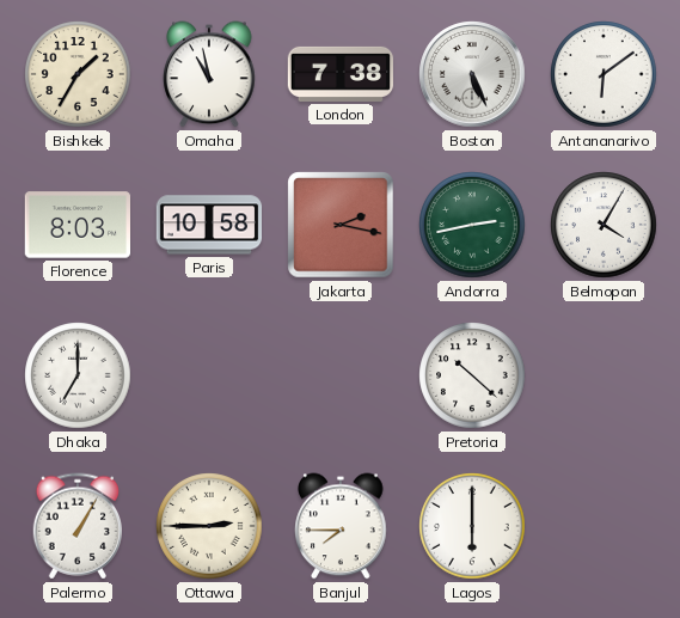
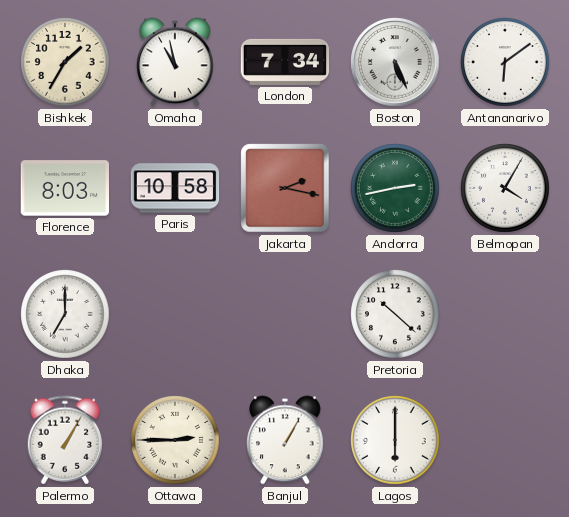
London: 7:38 -> 7:34 (285, 62)
Banjul: 7:45 -> 1:05 (285, 440)
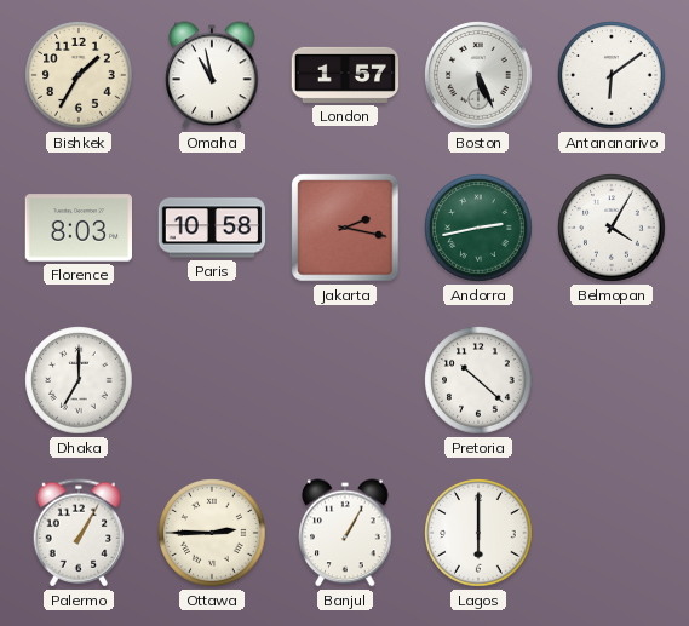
London: 7:34 -> 1:57 (345, 75)
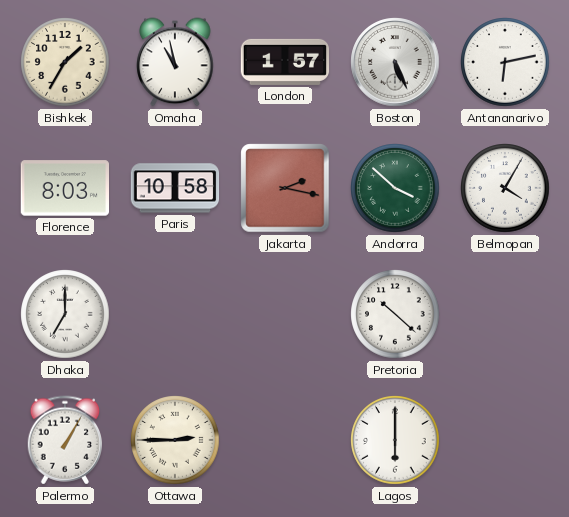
Antananarivo: 6:09 -> 6:13 (505, 62)
Andorra: 2:43 -> 3:52 (395, 188)
Banjul: 1:05 -> none (345, 533)
